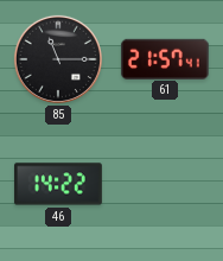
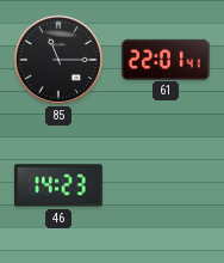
61: 21:57 -> 22:01 (166, 59)
46: 14:22 -> 14:23 (58, 185)
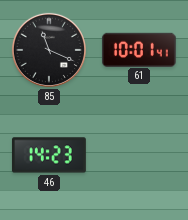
85: 11:15 -> 11:19 (49, 50)
61: 22:01 -> 10:01 (139, 49)
